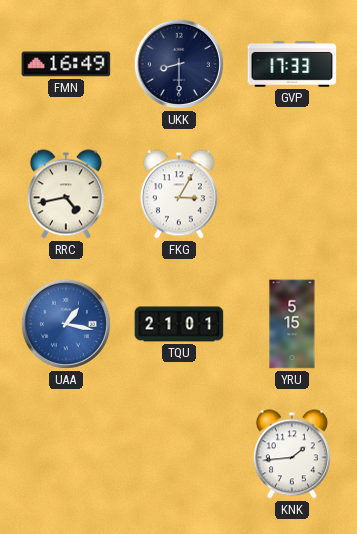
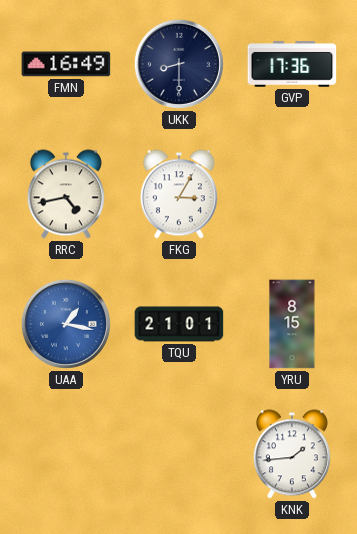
GVP: 17:33 -> 17:36 (292, 64)
YRU: 5:15 -> 8:15 (292, 324)
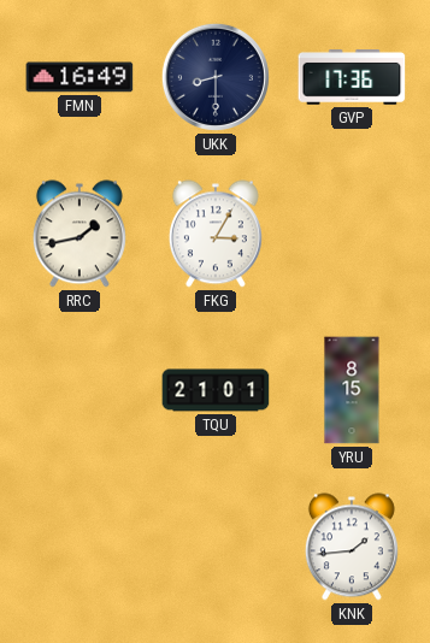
RRC: 4:43 -> 1:43 (79, 234)
UAA: 1:17 -> none (66, 324)
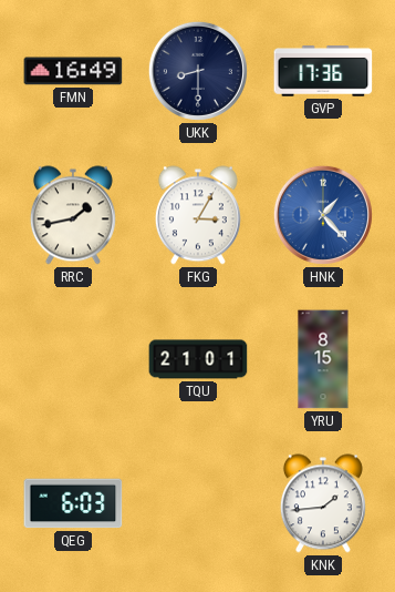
HNK: none -> 1:23 (323, 215)
QEG: none -> 6:03 (73, 503)
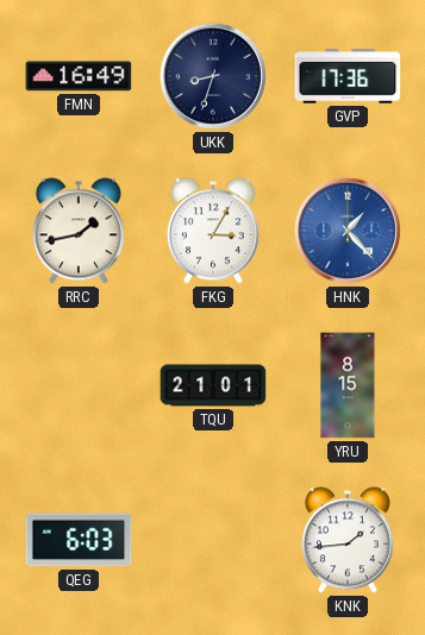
UKK: 8:30 -> 8:33 (213, 76)
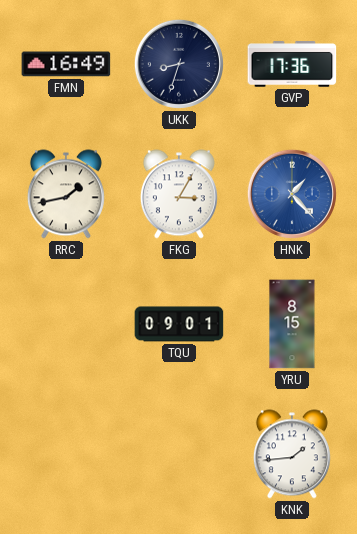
TQU: 21:01 -> 09:01 (179, 324)
QEG: 6:03 -> none (79, 540)
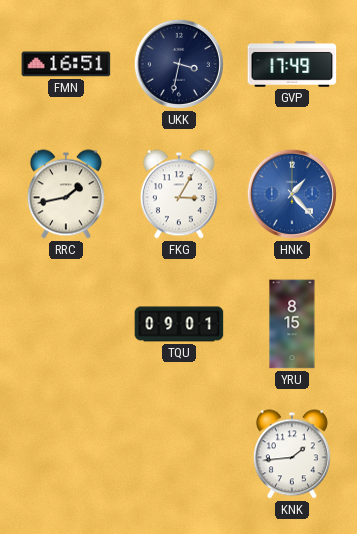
FMN: 16:49 -> 16:51 (66, 64)
UKK: 8:33 -> 3:32 (179, 64)
GVP: 17:36 -> 17:49 (292, 64)
